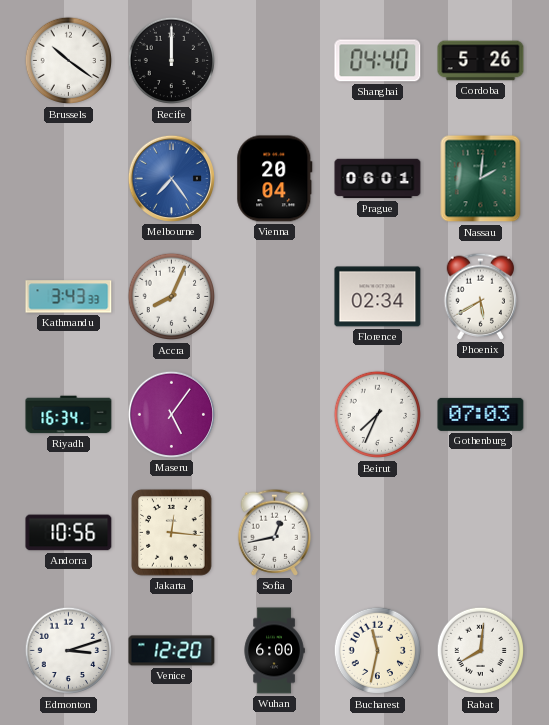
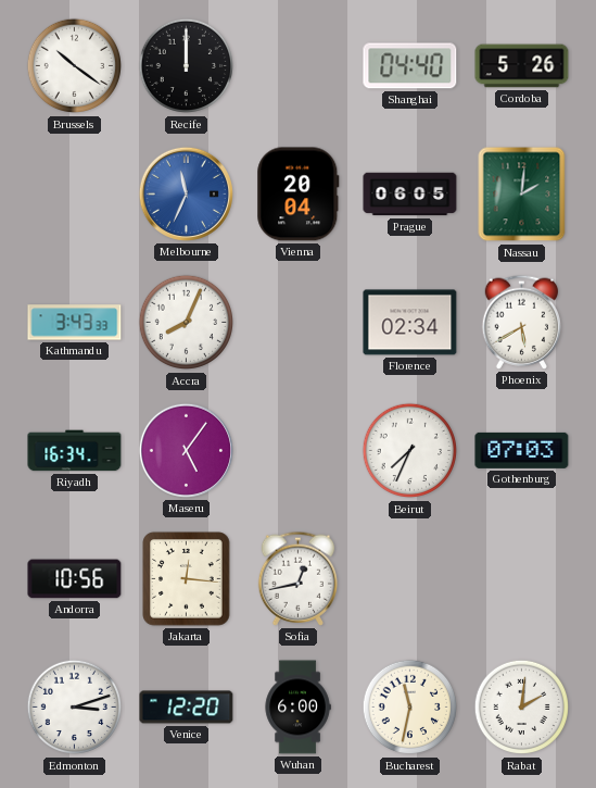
Melbourne: 7:24 -> 11:34 (186, 193)
Prague: 06:01 -> 06:05 (410, 195)
Rabat: 8:01 -> 2:01 (522, 708)
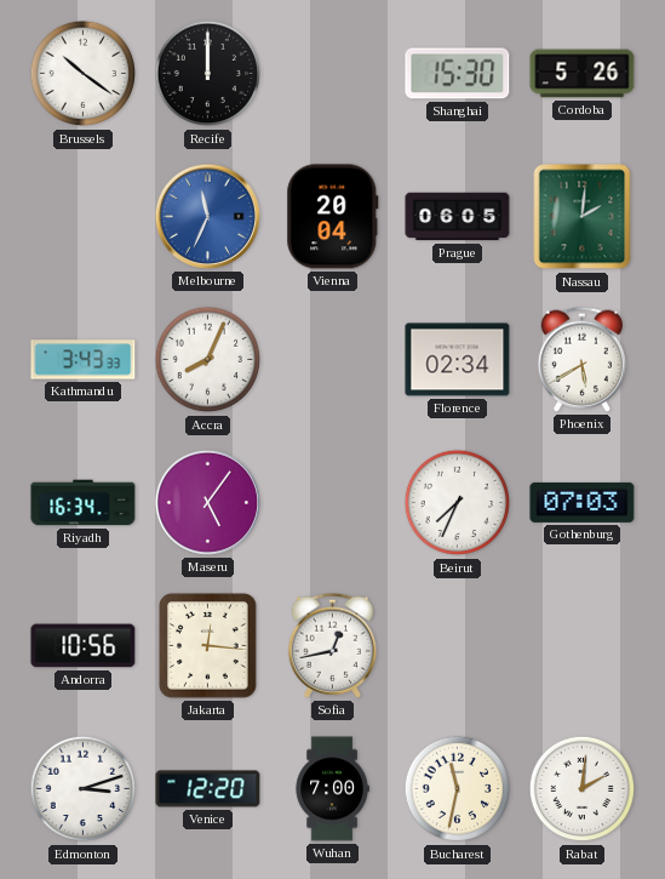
Shanghai: 04:40 -> 15:30 (458, 74)
Wuhan: 6:00 -> 7:00 (332, 789)
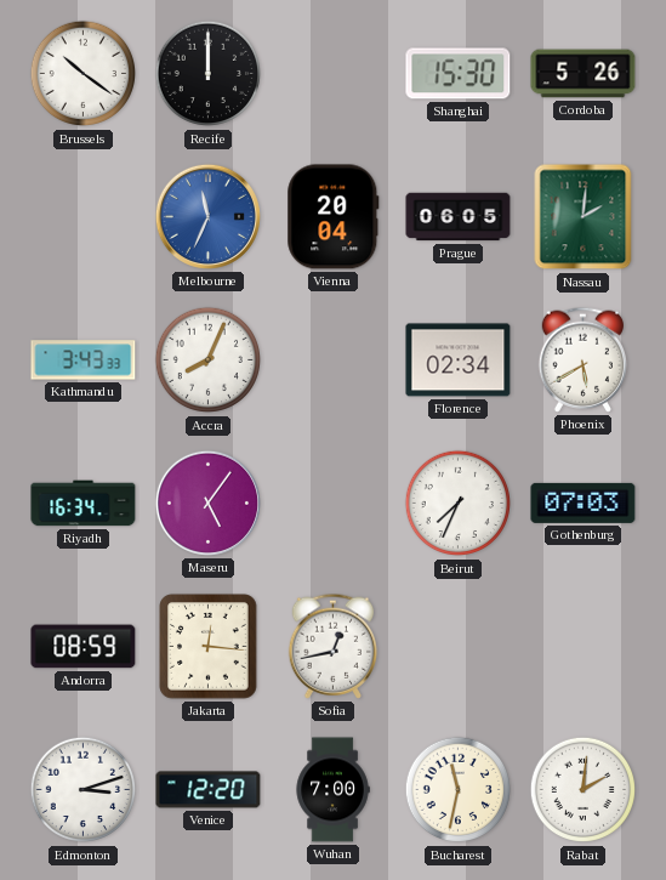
Andorra: 10:56 -> 08:59 (84, 647)
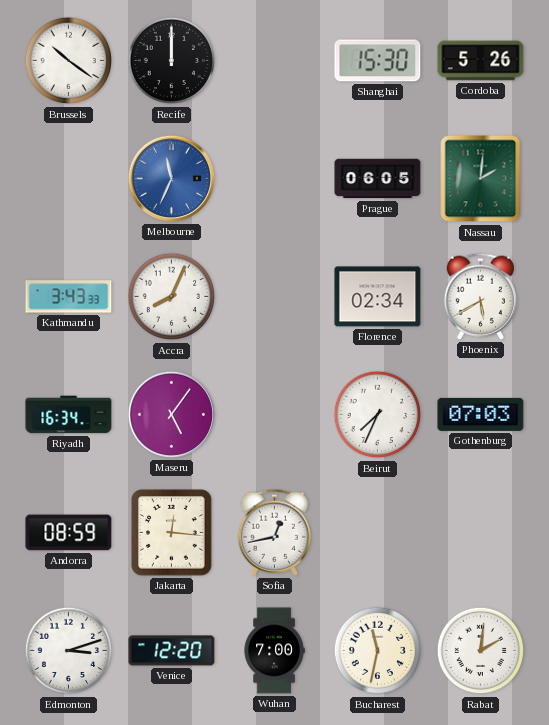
Vienna: 20:04 -> none (334, 217)
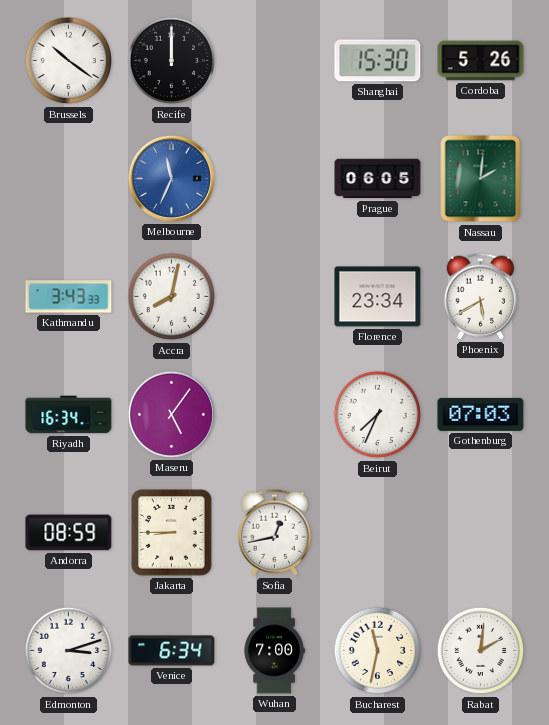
Accra: 8:04 -> 8:02 (172, 297)
Florence: 02:34 -> 23:34 (378, 297)
Jakarta: 12:16 -> 8:45 (172, 533)
Venice: 12:20 -> 6:34 (172, 651)
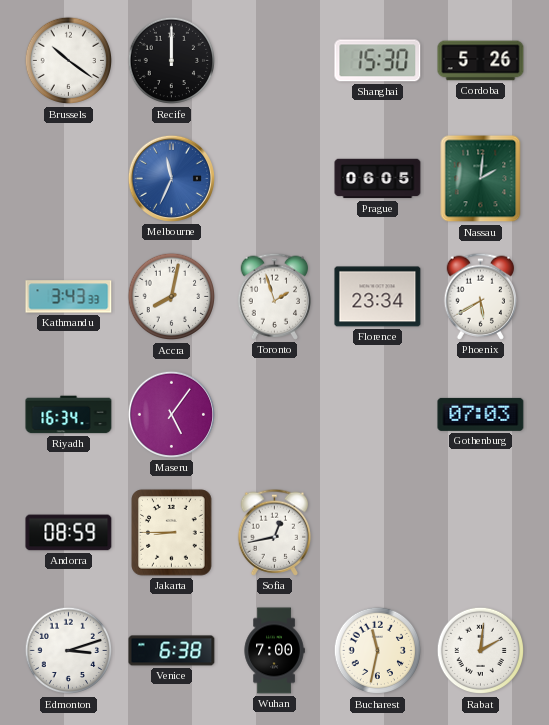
Toronto: none -> 1:57 (275, 296)
Beirut: 7:34 -> none (378, 415)
Venice: 6:34 -> 6:38 (172, 651)
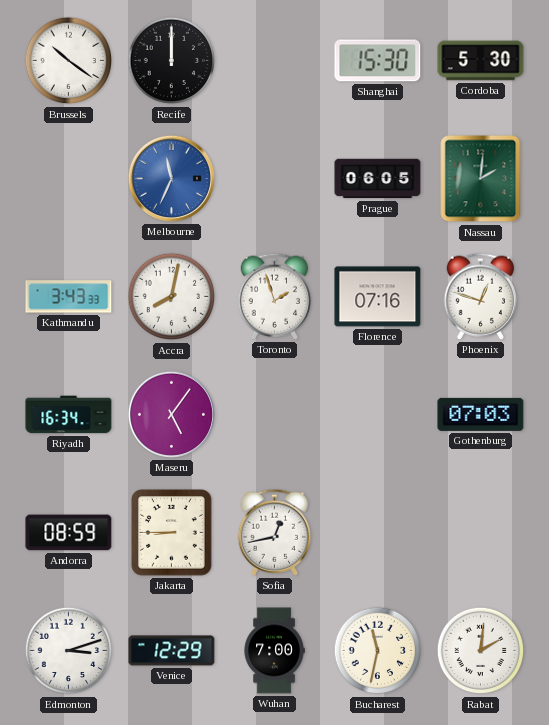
Cordoba: 5:26 -> 5:30 (481, 61)
Florence: 23:34 -> 07:16 (378, 297)
Phoenix: 5:40 -> 12:48 (481, 296)
Venice: 6:38 -> 12:29 (172, 651)
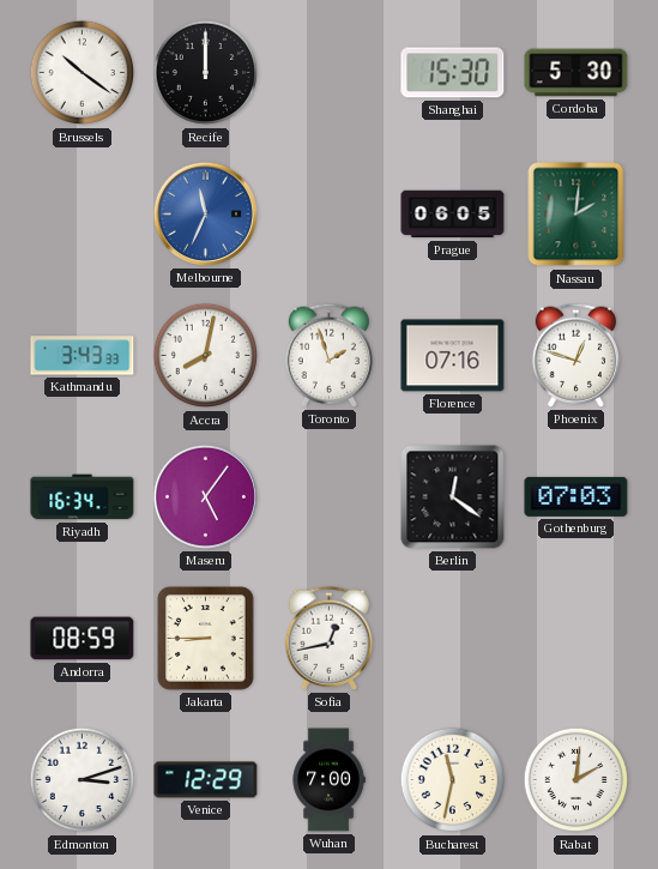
Berlin: none -> 12:21 (453, 497)
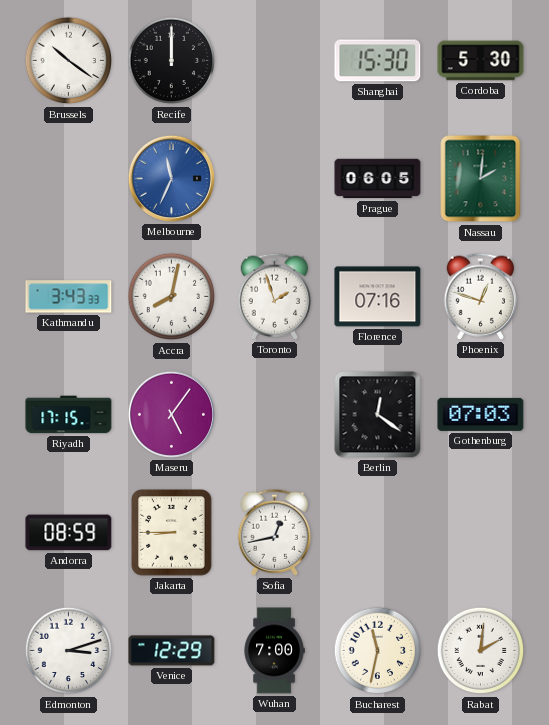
Riyadh: 16:34 -> 17:15 (69, 415)
